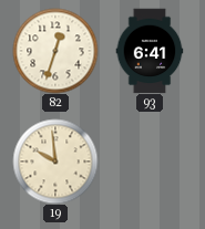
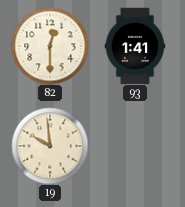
82: 12:33 -> 12:30 (50, 46)
93: 6:41 -> 1:41 (135, 46)
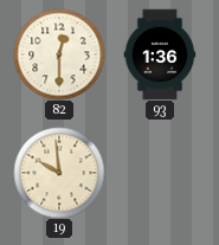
93: 1:41 -> 1:36 (160, 54)
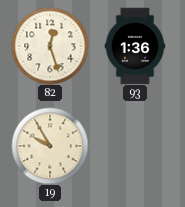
82: 12:30 -> 12:27 (50, 46)
19: 9:59 -> 9:55 (50, 146)
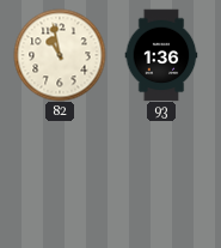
82: 12:27 -> 10:58 (60, 55)
19: 9:55 -> none (50, 146)
